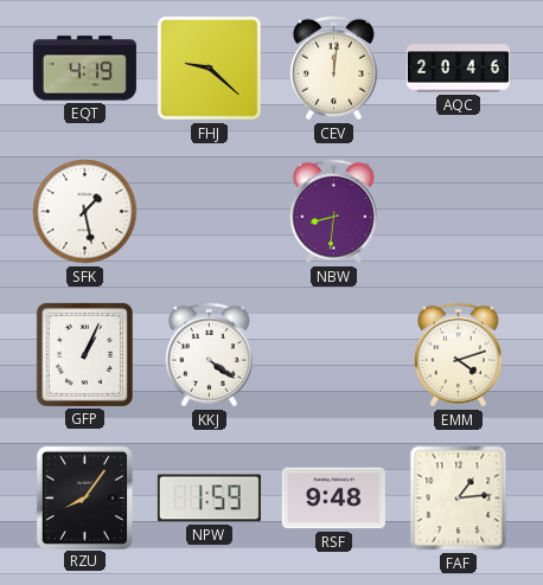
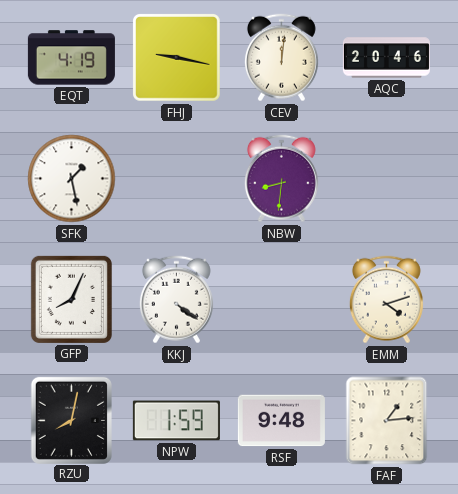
FHJ: 9:22 -> 9:17 (177, 58)
GFP: 1:04 -> 8:04 (71, 299)
RZU: 8:06 -> 8:02 (71, 420)
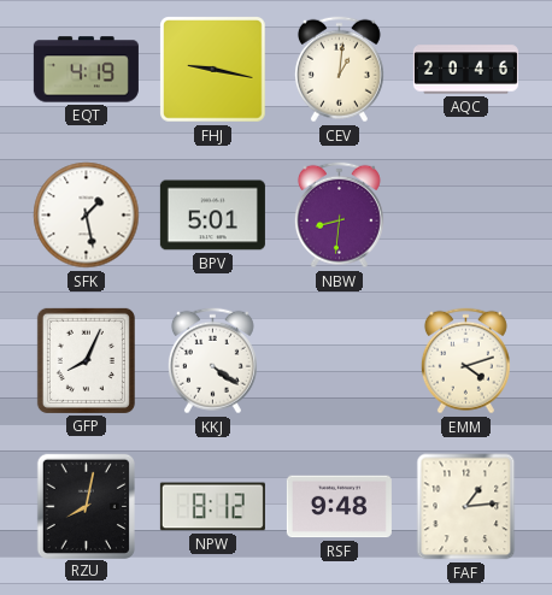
CEV: 12:01 -> 1:01 (339, 70)
BPV: none -> 5:01 (212, 216)
NPW: 1:59 -> 8:12 (212, 507)
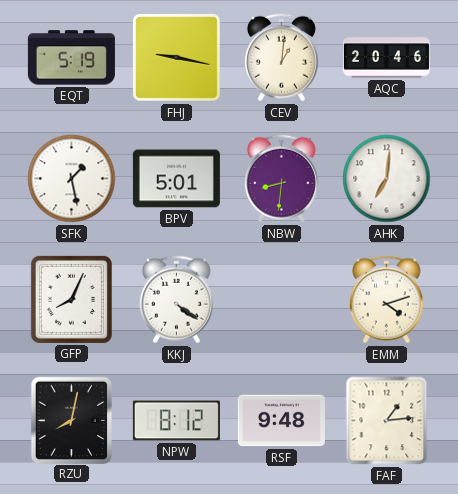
EQT: 4:19 -> 5:19 (71, 58)
AHK: none -> 7:01 (387, 179)
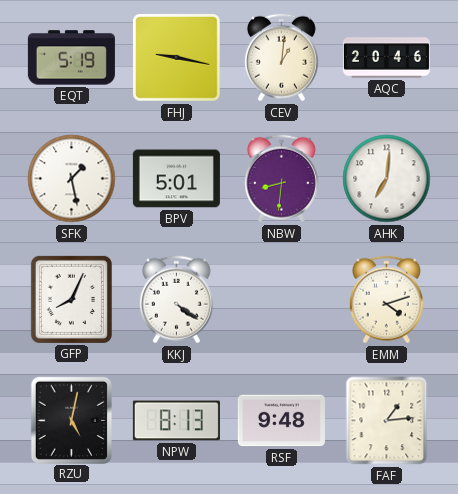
RZU: 8:02 -> 5:02 (71, 420)
NPW: 8:12 -> 8:13 (176, 421)
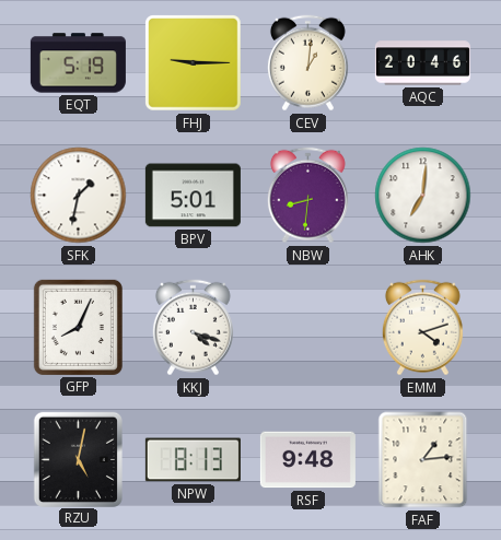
FHJ: 9:17 -> 9:15 (194, 63)
SFK: 1:28 -> 1:32 (79, 196)
KKJ: 4:21 -> 4:18 (193, 328)
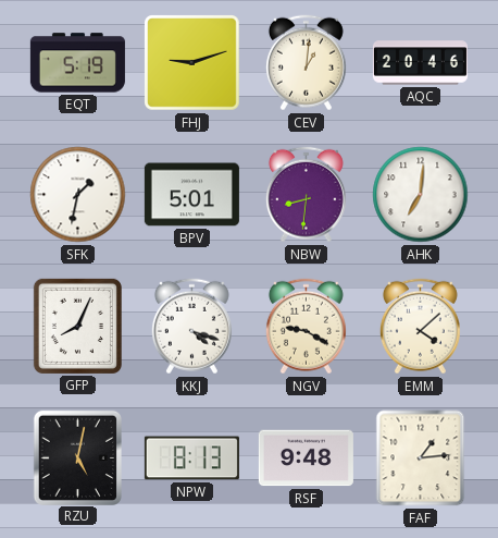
FHJ: 9:15 -> 9:12 (192, 63)
NGV: none -> 9:20 (306, 327)
EMM: 4:12 -> 4:08 (420, 327)
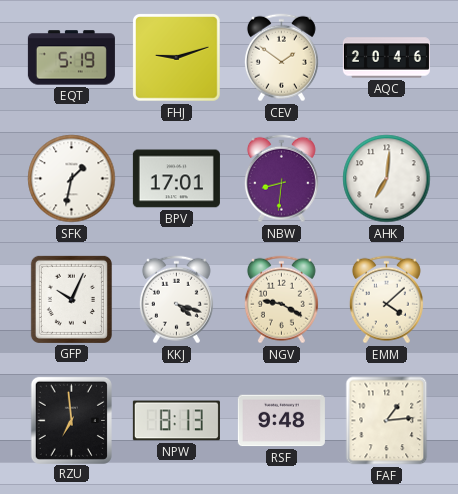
CEV: 1:01 -> 1:51 (281, 58)
BPV: 5:01 -> 17:01 (176, 179)
GFP: 8:04 -> 10:04 (71, 299)
RZU: 5:02 -> 6:59 (71, 420)
